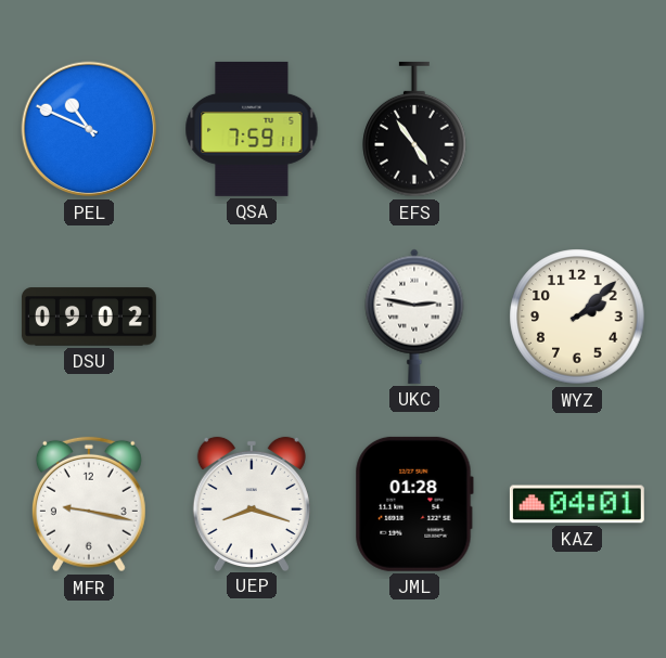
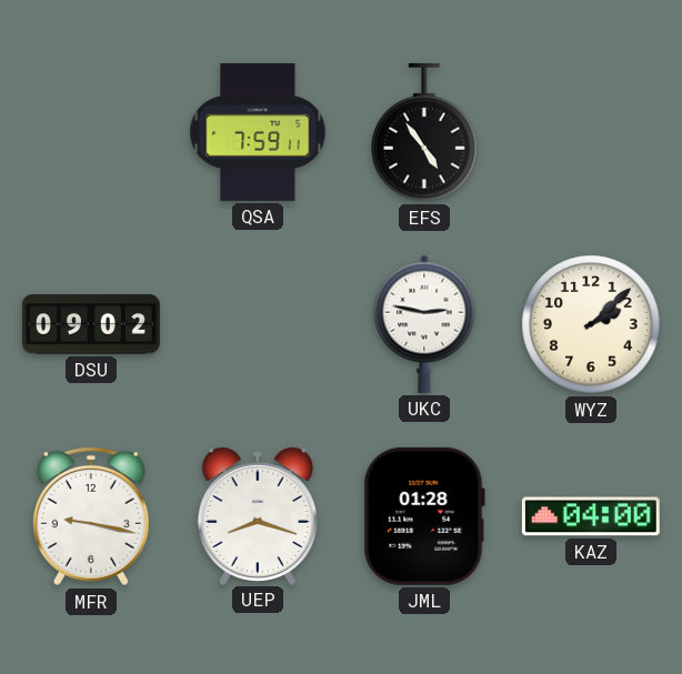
PEL: 10:49 -> none (89, 129)
KAZ: 04:01 -> 04:00 (591, 516)
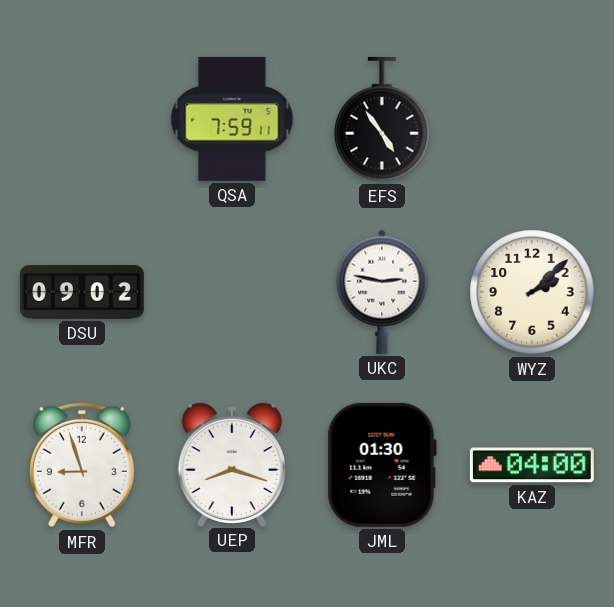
MFR: 9:17 -> 8:57 (82, 465)
JML: 01:28 -> 01:30 (382, 465)
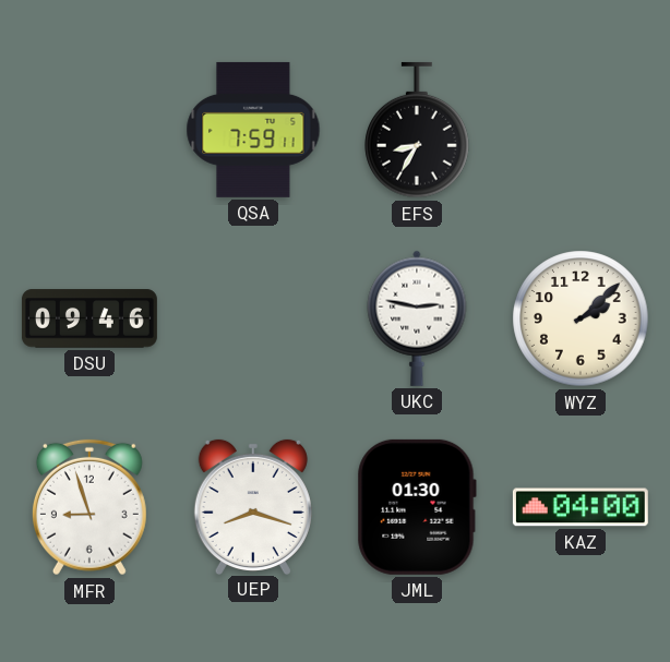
EFS: 4:54 -> 8:35 (417, 130)
DSU: 09:02 -> 09:46 (89, 318)
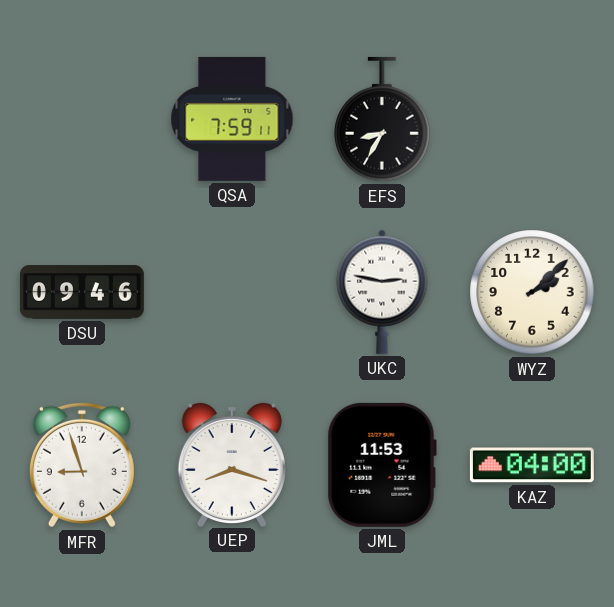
JML: 01:30 -> 11:53 (382, 465)
